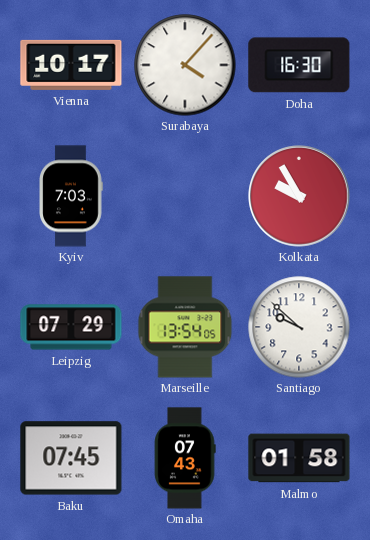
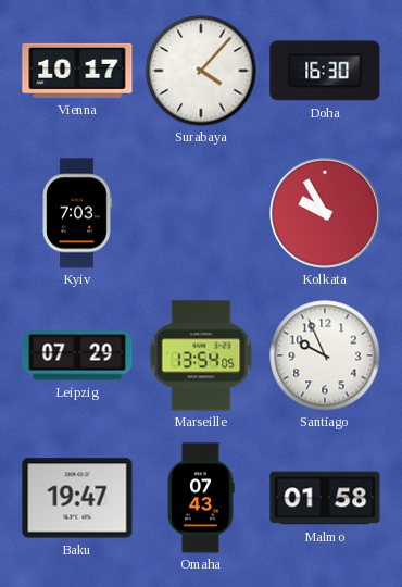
Santiago: 9:52 -> 9:56 (325, 355)
Baku: 07:45 -> 19:47 (77, 498)
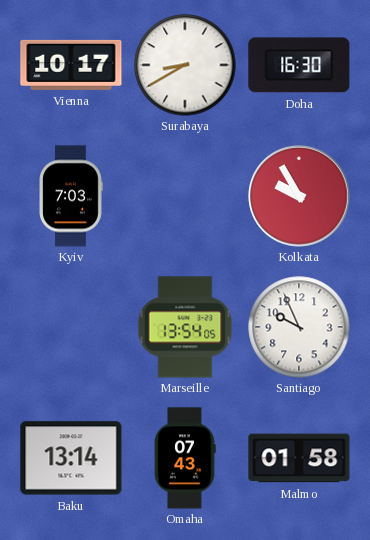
Surabaya: 4:07 -> 8:40 (185, 65)
Leipzig: 07:29 -> none (77, 355)
Baku: 19:47 -> 13:14 (71, 458)
